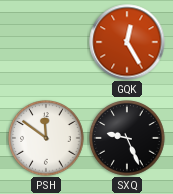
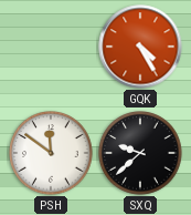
GQK: 12:25 -> 4:25 (140, 47)
SXQ: 9:26 -> 9:38 (140, 153)
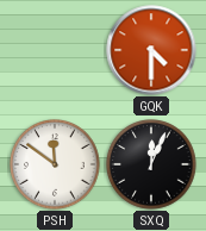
GQK: 4:25 -> 4:30 (151, 50)
SXQ: 9:38 -> 12:04 (151, 164)
